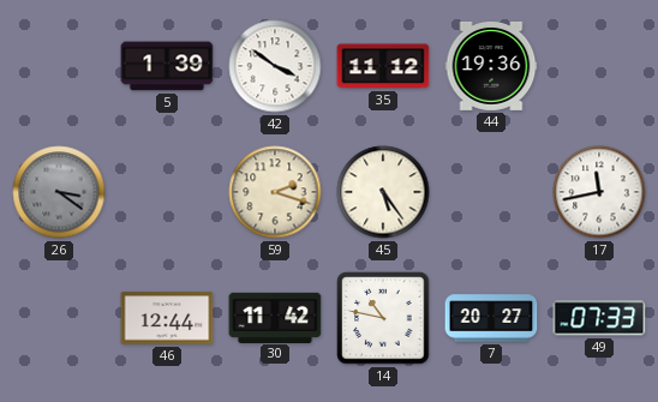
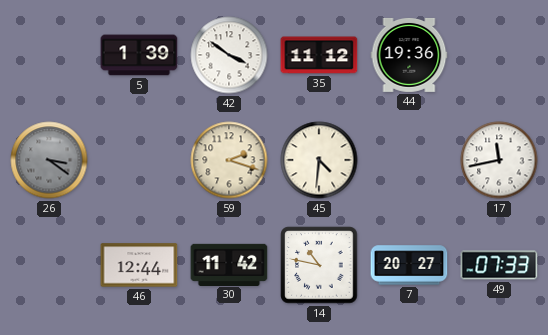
45: 5:24 -> 4:31 (319, 160)
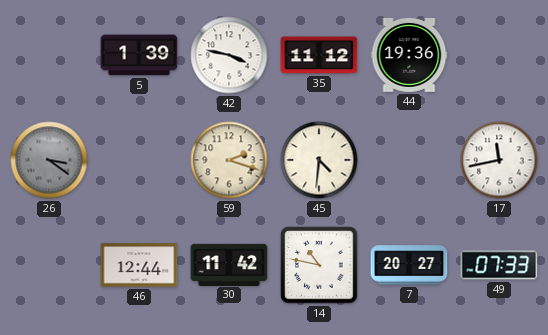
42: 3:51 -> 3:47 (229, 55)
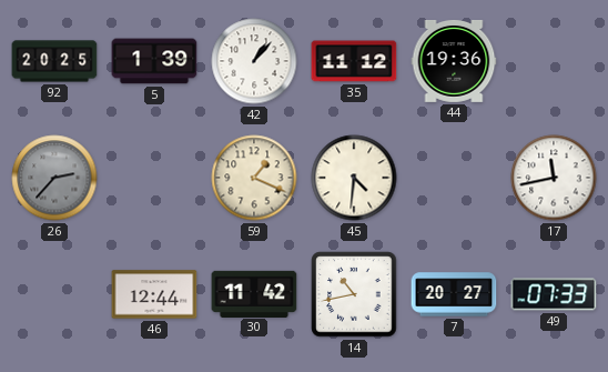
92: none -> 20:25 (54, 61)
42: 3:47 -> 1:07 (254, 61)
26: 3:21 -> 2:37 (54, 178)
59: 2:18 -> 1:19 (254, 178)
14: 10:47 -> 10:43 (354, 294)
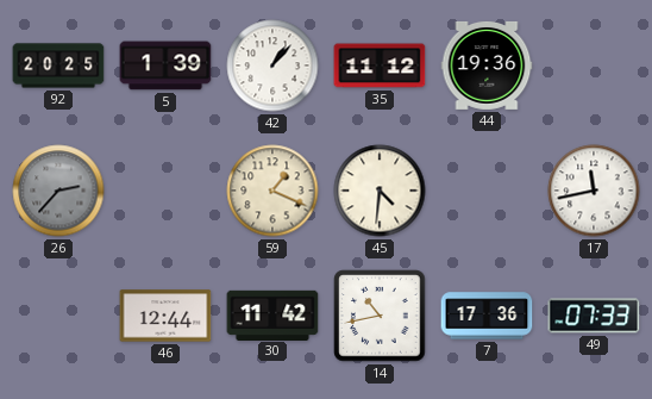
7: 20:27 -> 17:36 (487, 316)
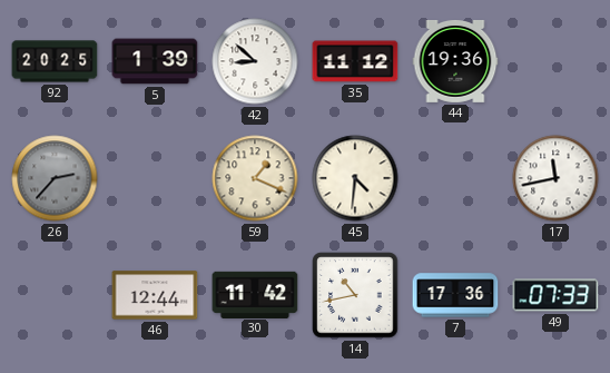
42: 1:07 -> 8:52 (255, 61)
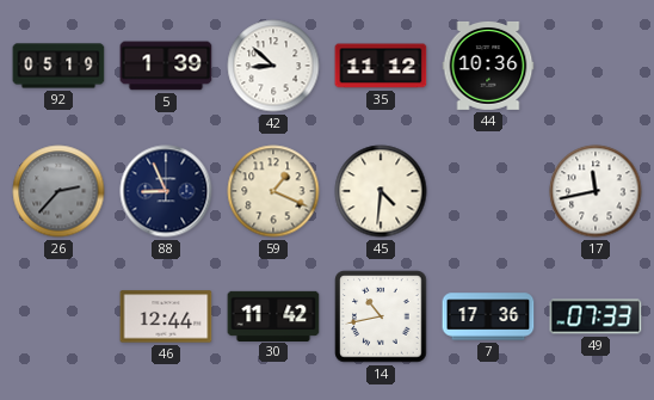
92: 20:25 -> 05:19 (58, 66)
44: 19:36 -> 10:36 (488, 66)
88: none -> 8:56 (166, 191)
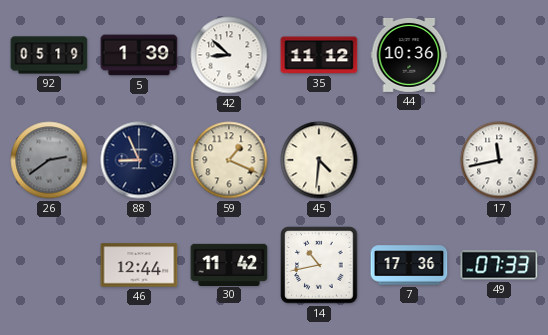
26: 2:37 -> 2:39 (49, 160)
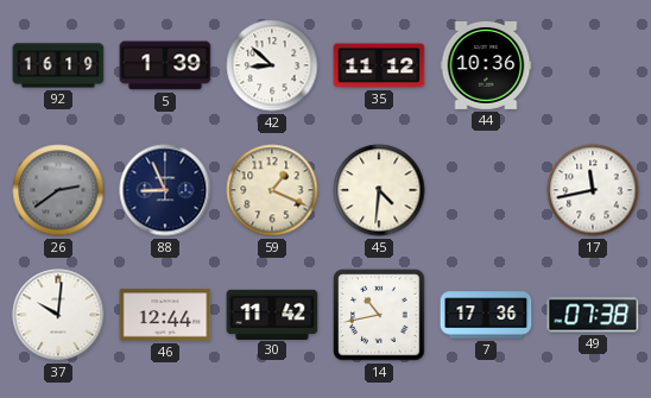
92: 05:19 -> 16:19 (58, 65)
37: none -> 10:01 (58, 315)
49: 07:33 -> 07:38 (593, 315)
